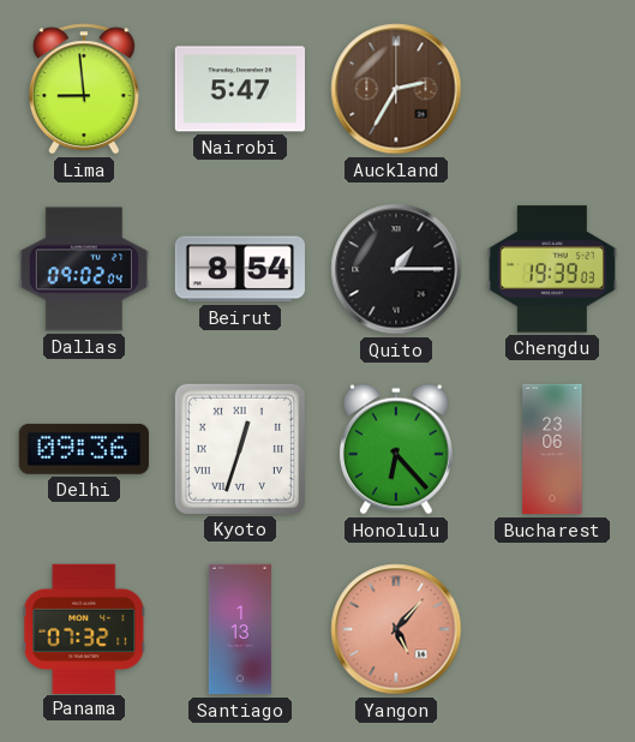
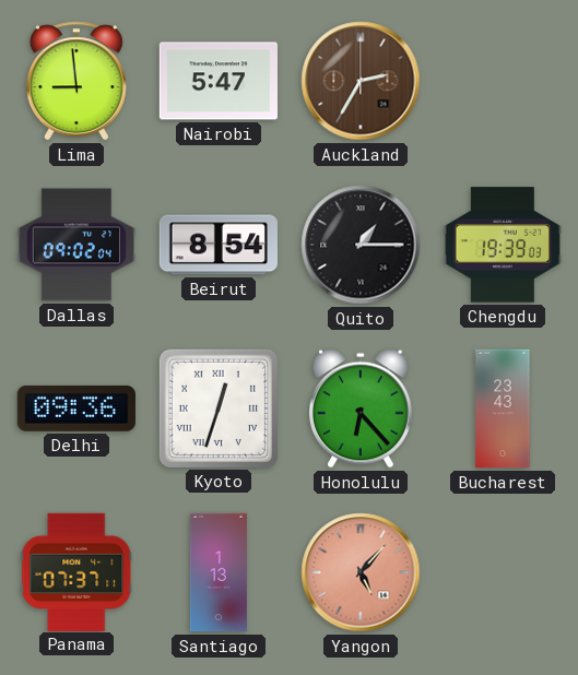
Bucharest: 23:06 -> 23:43 (503, 408)
Panama: 07:32 -> 07:37 (76, 571)
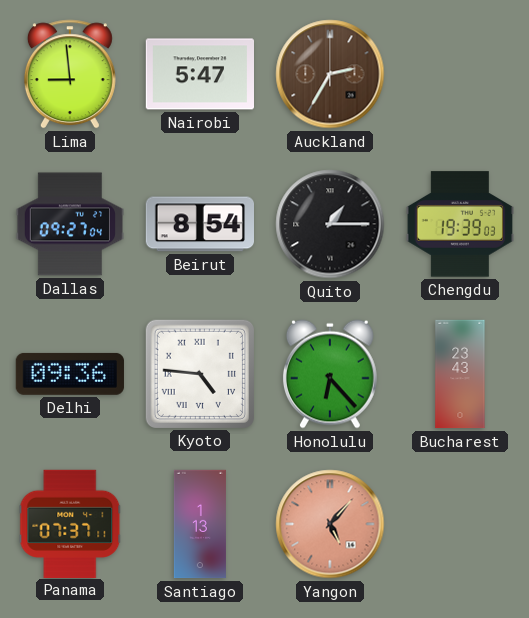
Dallas: 09:02 -> 09:27 (69, 224)
Kyoto: 12:33 -> 4:46 (200, 374)
